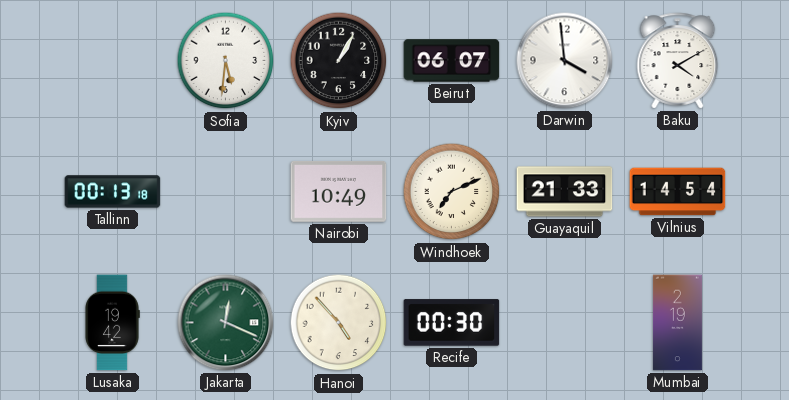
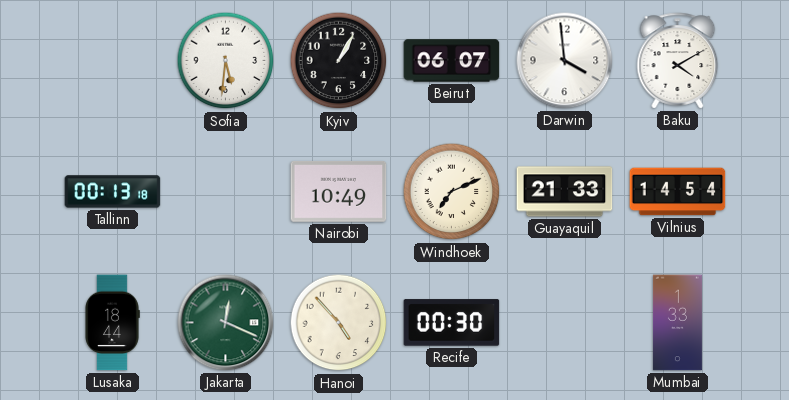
Lusaka: 19:42 -> 18:44 (112, 323)
Mumbai: 2:19 -> 1:33 (677, 323)
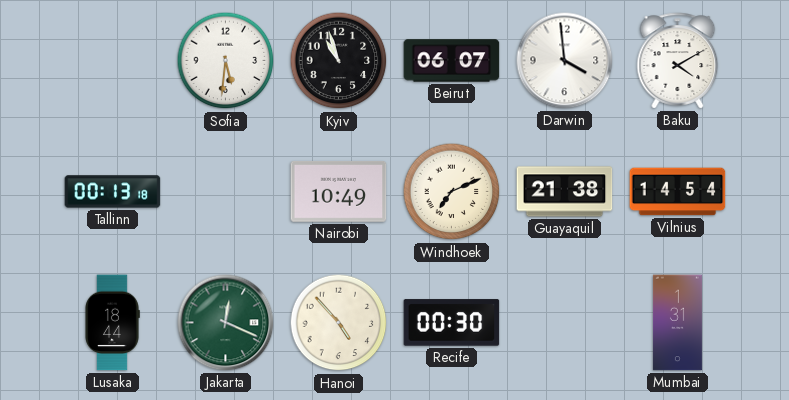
Kyiv: 1:05 -> 10:57 (339, 61)
Guayaquil: 21:33 -> 21:38 (565, 192)
Mumbai: 1:33 -> 1:31 (677, 323)
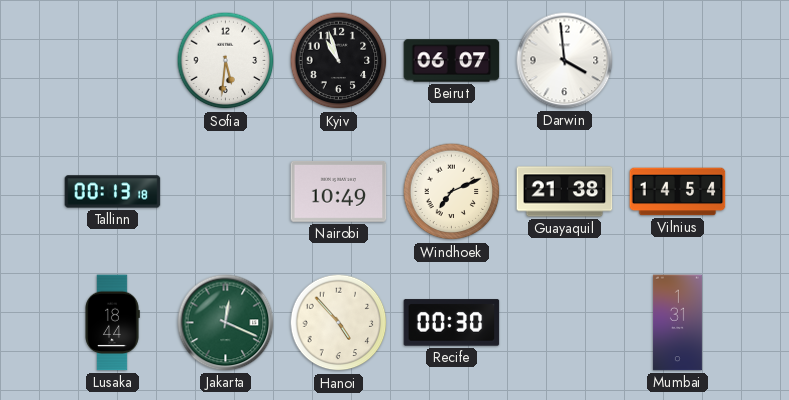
Baku: 4:10 -> none (678, 61)
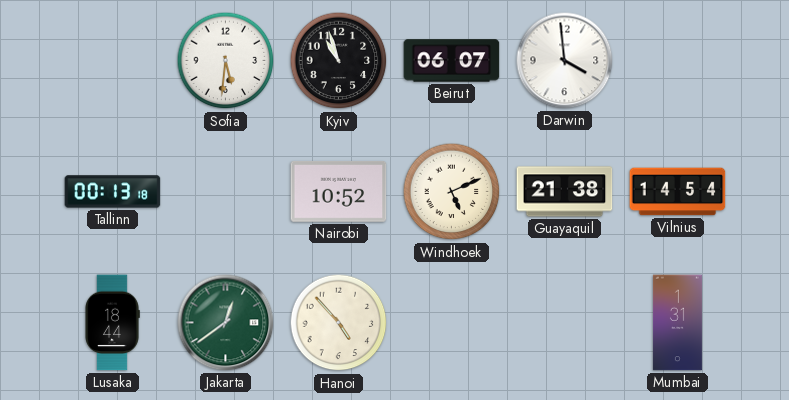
Nairobi: 10:49 -> 10:52 (339, 192)
Windhoek: 7:11 -> 5:11 (452, 192)
Jakarta: 12:19 -> 12:39 (226, 323)
Recife: 00:30 -> none (452, 323)
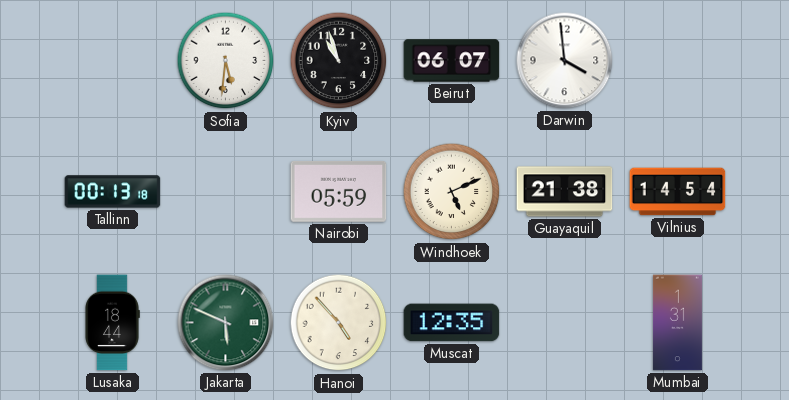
Nairobi: 10:52 -> 05:59 (339, 192)
Jakarta: 12:39 -> 5:49 (226, 323)
Muscat: none -> 12:35 (452, 323)
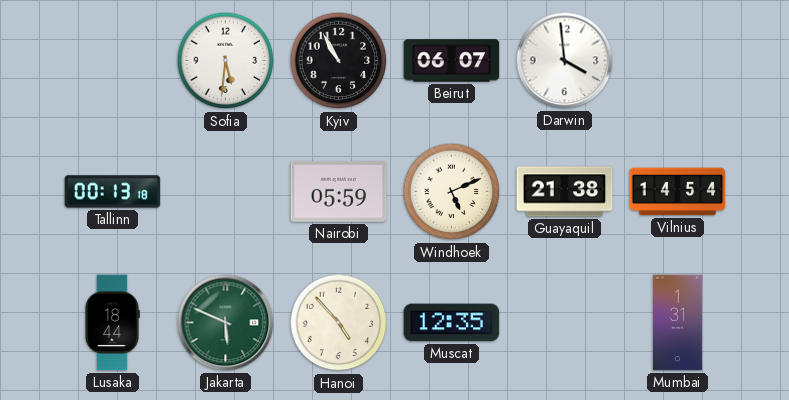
Kyiv: 10:57 -> 10:55 (339, 61)
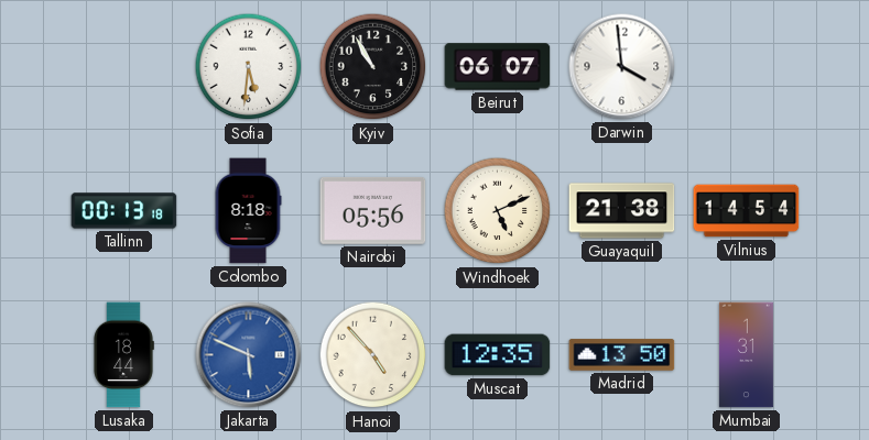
Colombo: none -> 8:18 (248, 211)
Nairobi: 05:59 -> 05:56 (373, 211)
Jakarta dial: green -> blue (249, 355)
Madrid: none -> 13:50 (622, 355)
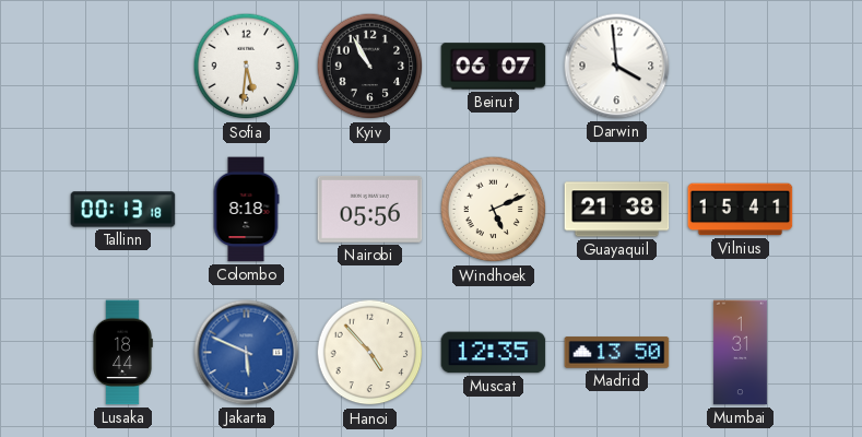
Vilnius: 14:54 -> 15:41 (741, 210)
